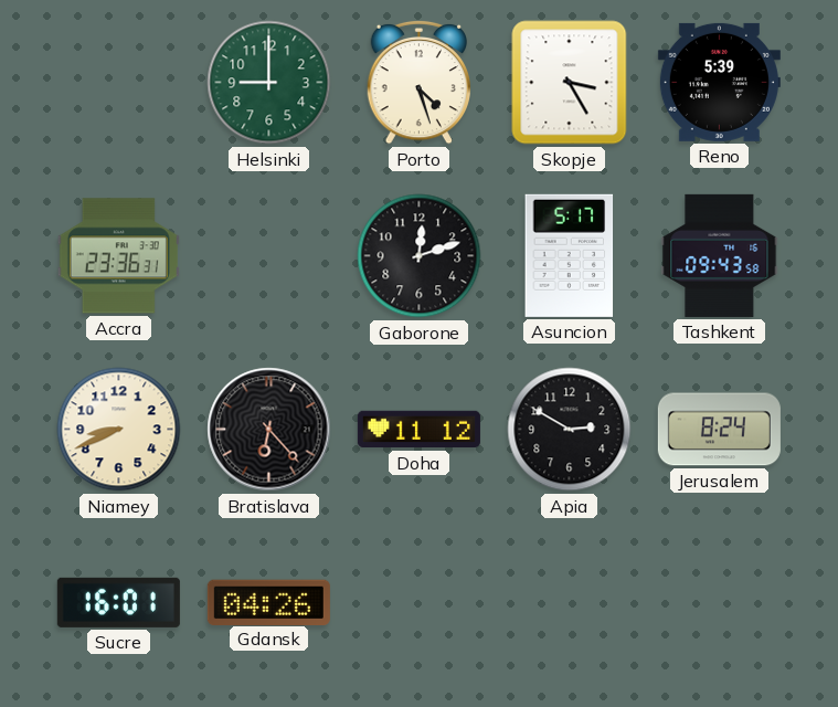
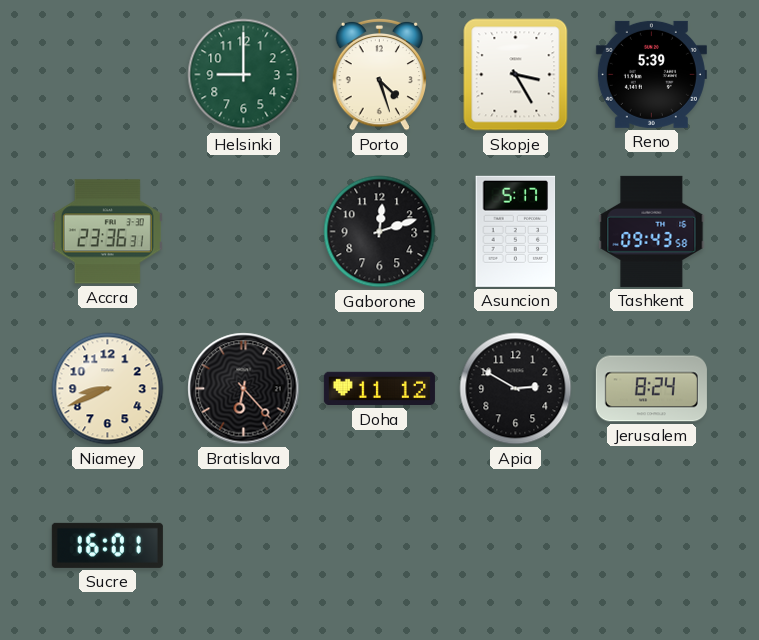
Gdansk: 04:26 -> none (268, 602)
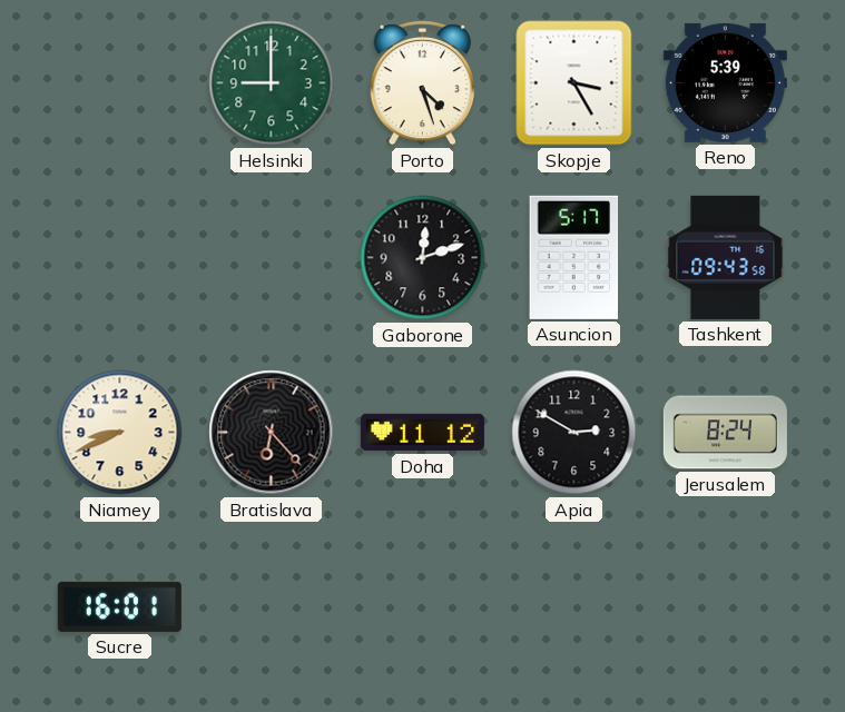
Accra: 23:36 -> none (107, 232)
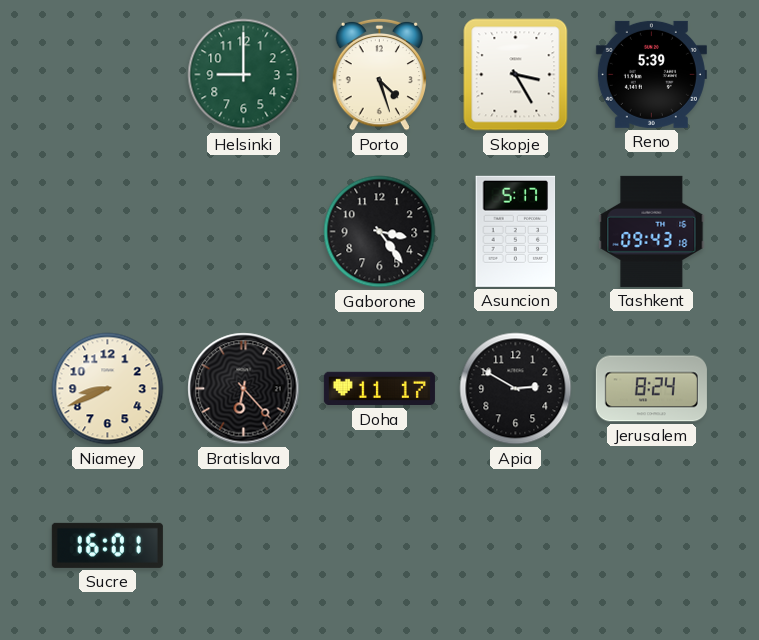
Gaborone: 12:12 -> 3:24 (380, 232)
Tashkent: 09:43:58 -> 09:43:18 (652, 231)
Doha: 11:12 -> 11:17 (379, 389)
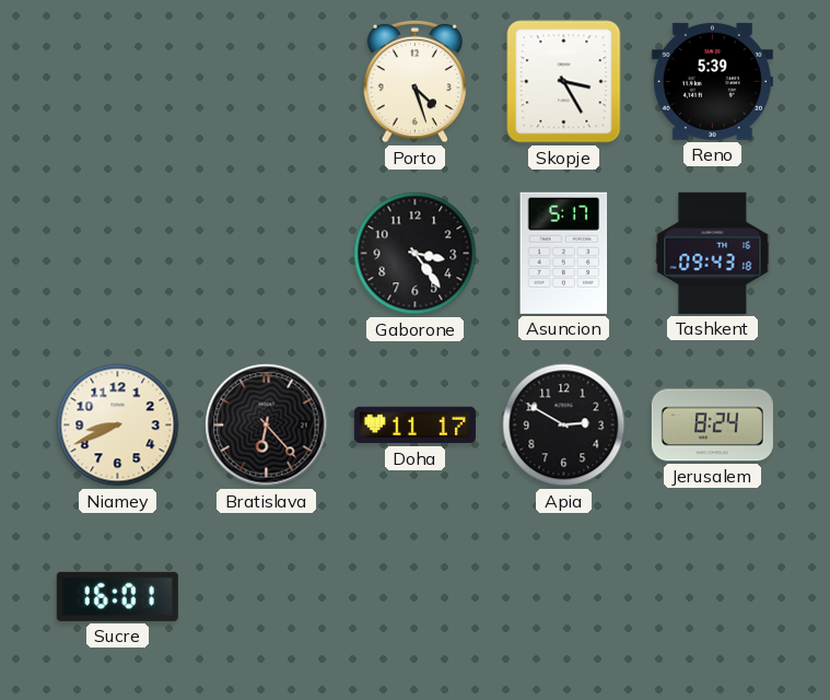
Helsinki: 9:00 -> none (244, 75)
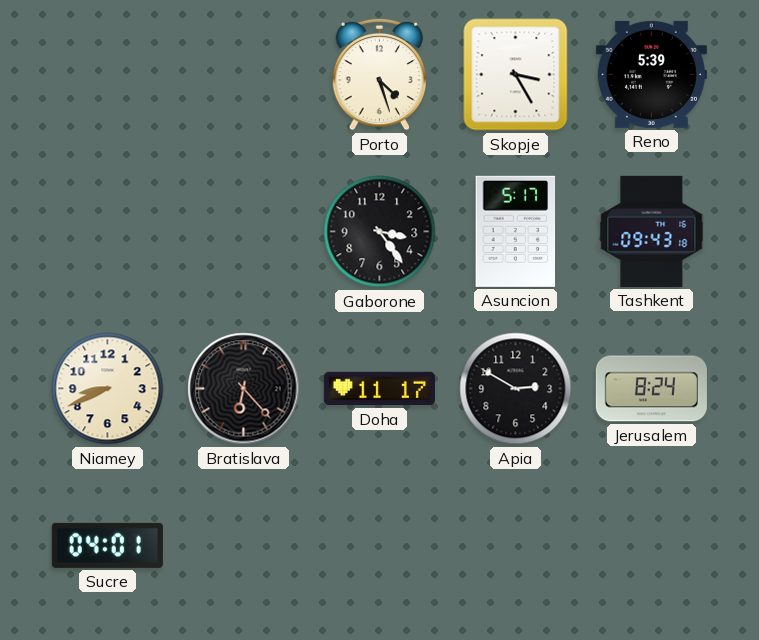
Sucre: 16:01 -> 04:01 (107, 545)
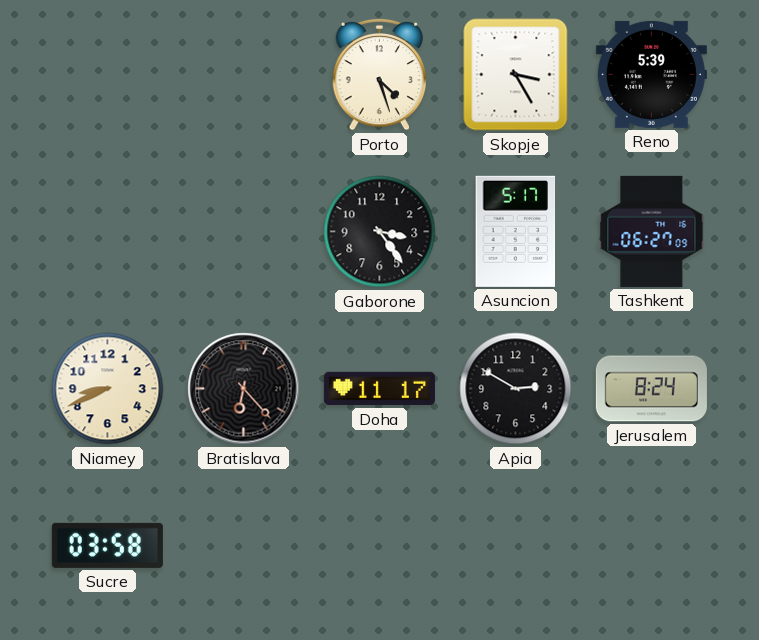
Tashkent: 09:43 -> 06:27 (652, 231)
Sucre: 04:01 -> 03:58 (107, 545)
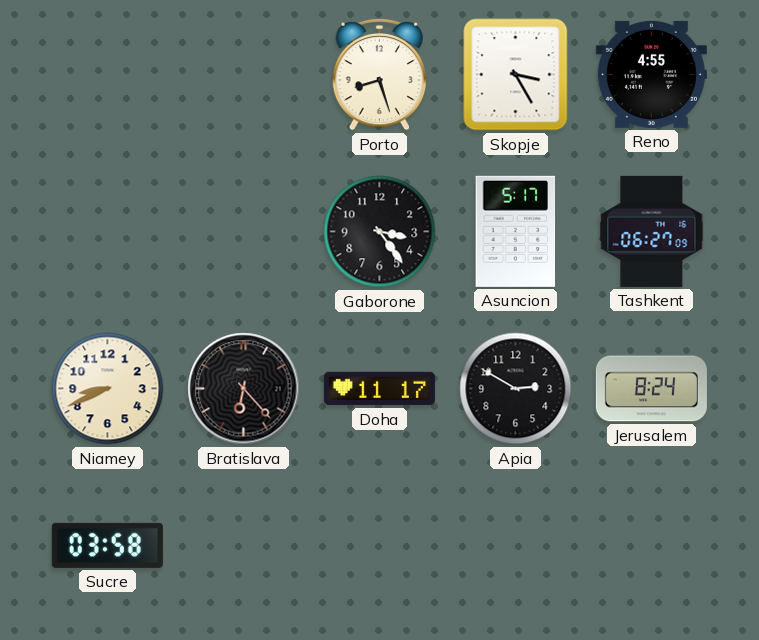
Porto: 4:27 -> 8:27 (380, 74)
Reno: 5:39 -> 4:55 (651, 74)
